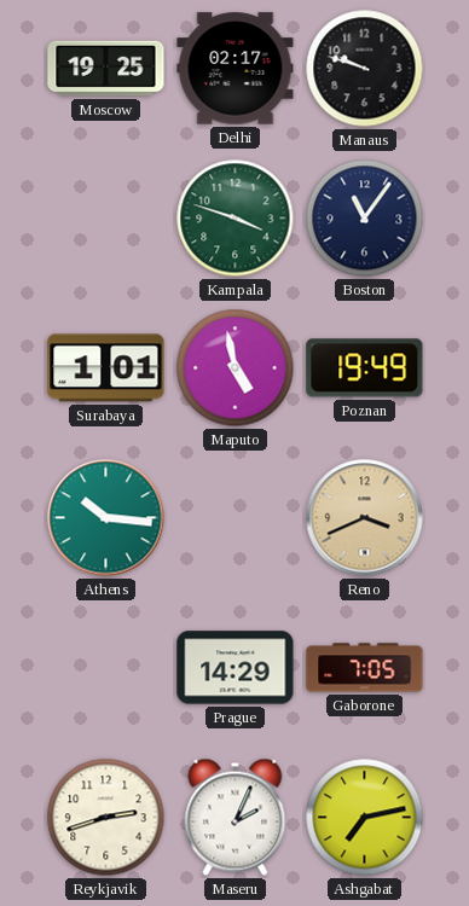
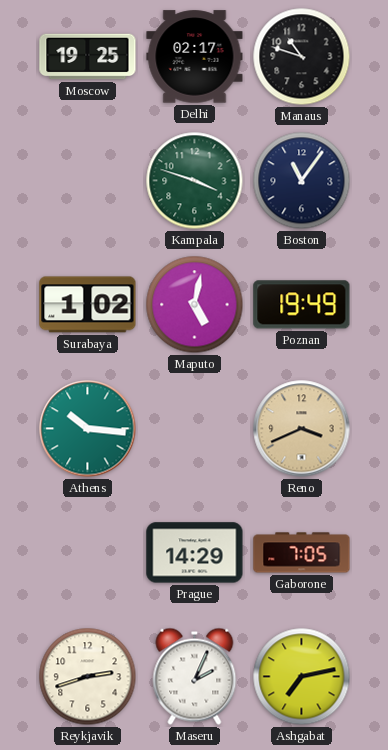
Manaus: 9:48 -> 10:48 (302, 57)
Surabaya: 1:01 -> 1:02 (88, 305)
Maputo: 4:58 -> 5:02 (195, 305)
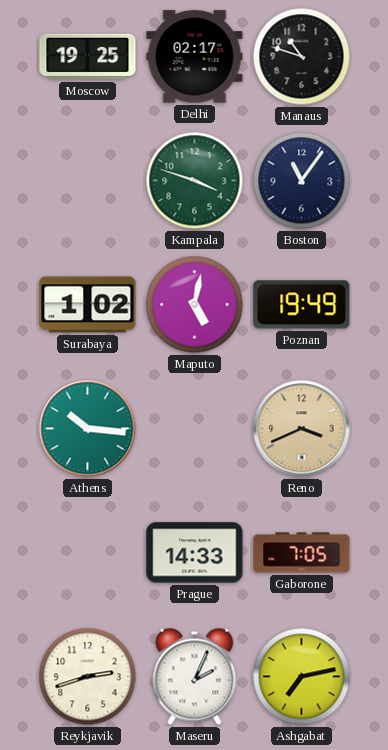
Prague: 14:29 -> 14:33 (195, 553)
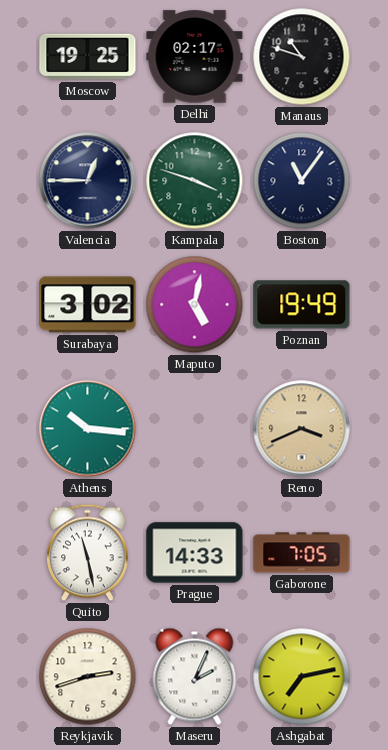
Valencia: none -> 12:45 (88, 181)
Surabaya: 1:02 -> 3:02 (88, 305)
Quito: none -> 11:28 (88, 553)
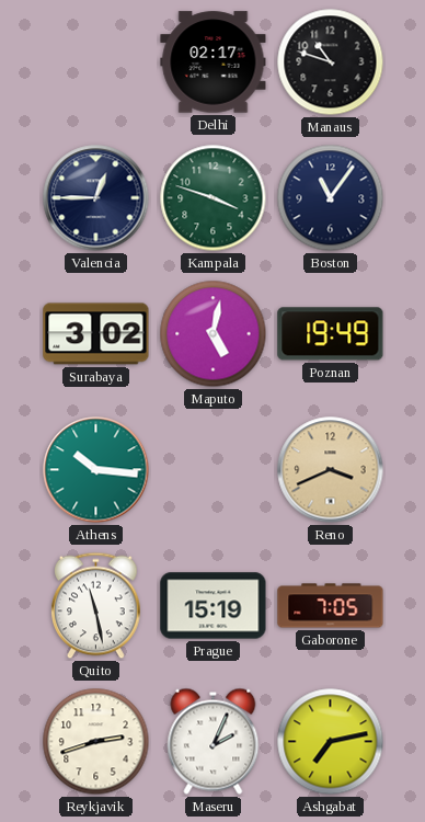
Moscow: 19:25 -> none (88, 57)
Prague: 14:33 -> 15:19 (214, 606)
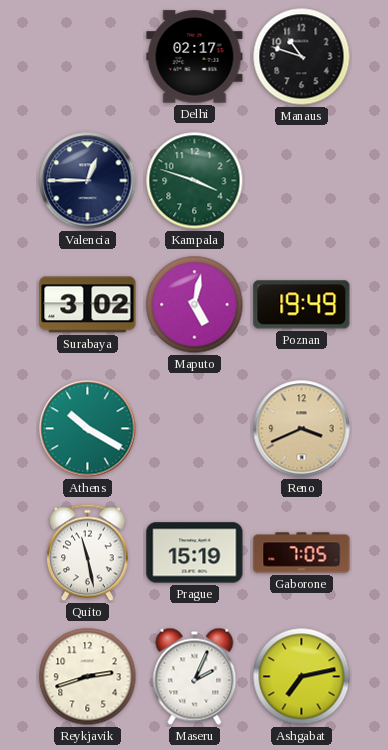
Boston: 11:06 -> none (331, 198)
Athens: 10:16 -> 10:20 (88, 429)
